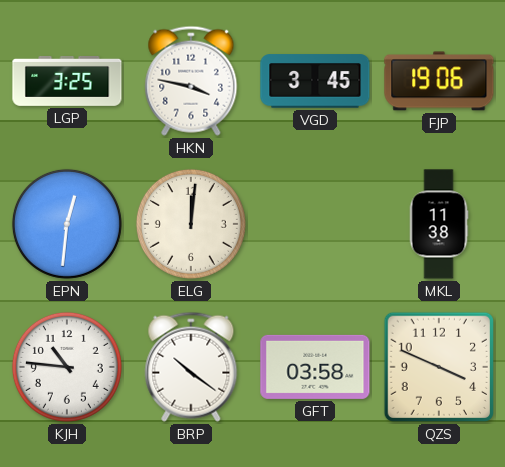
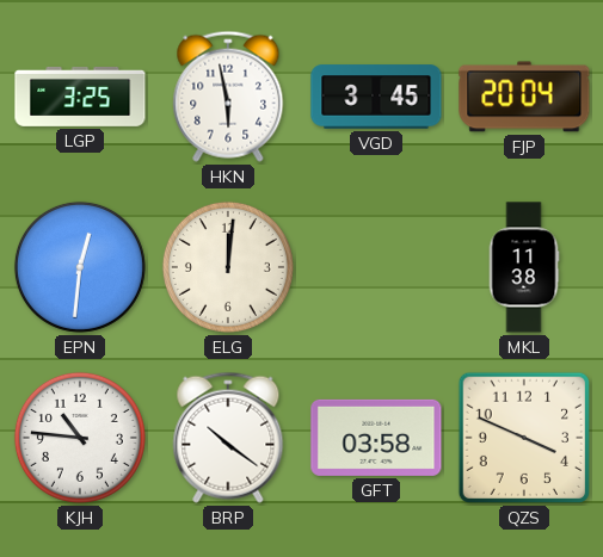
HKN: 3:47 -> 5:58 (228, 97)
FJP: 19:06 -> 20:04 (524, 97)
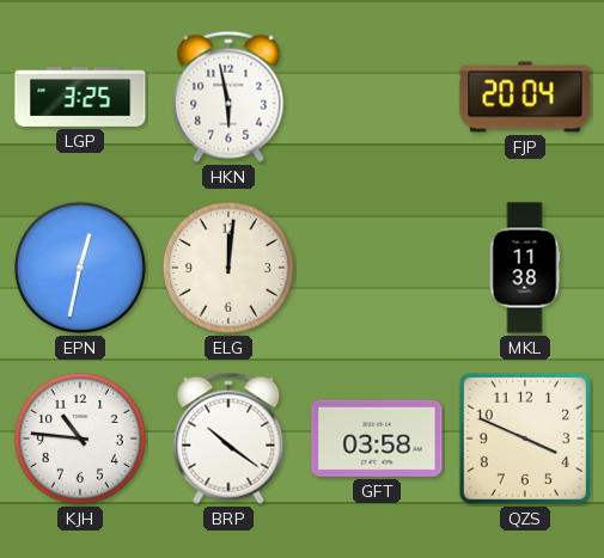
VGD: 3:45 -> none (376, 97)
EPN: 12:31 -> 12:32 (80, 268)
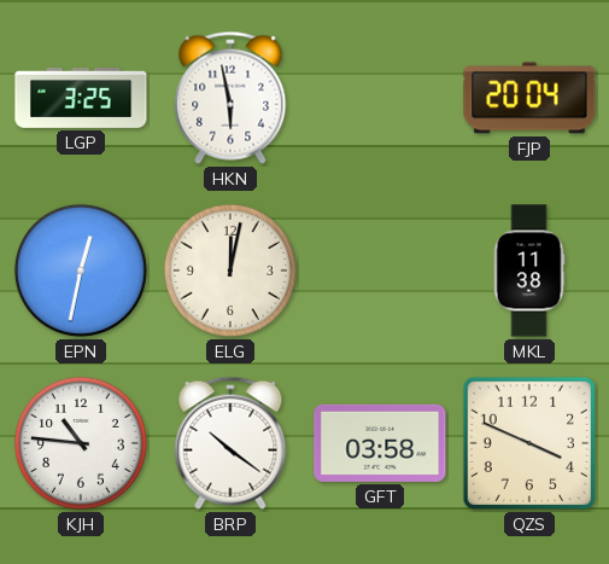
ELG: 12:01 -> 12:02 (230, 271)
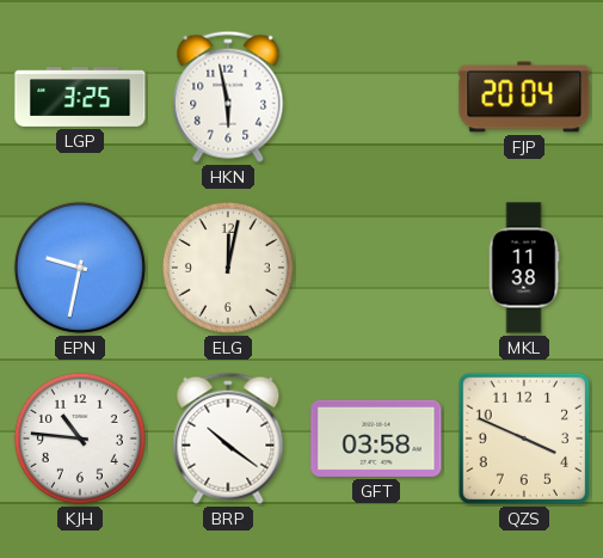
EPN: 12:32 -> 9:32 (80, 268)
